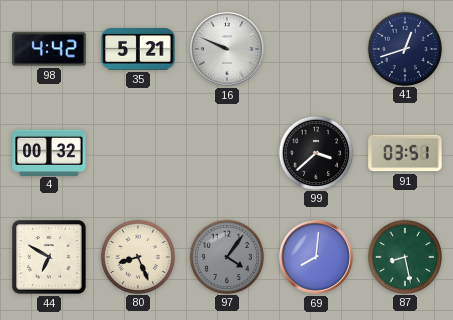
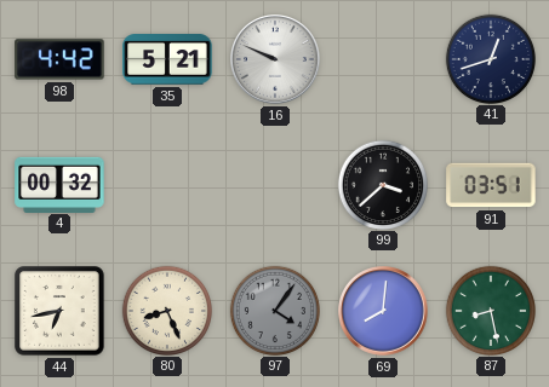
44: 6:50 -> 6:43 (59, 311)
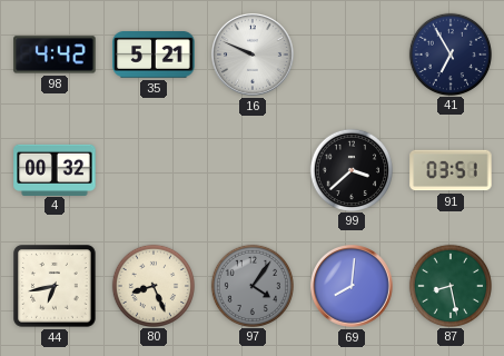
41: 12:42 -> 6:55 (449, 53)
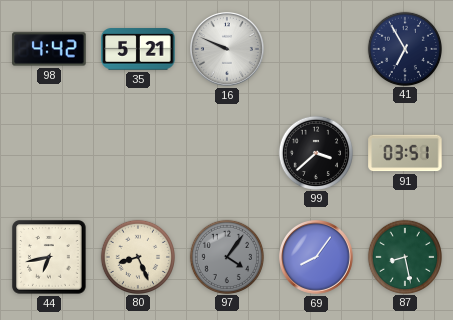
4: 00:32 -> none (55, 169)
69: 8:01 -> 8:06 (317, 258)
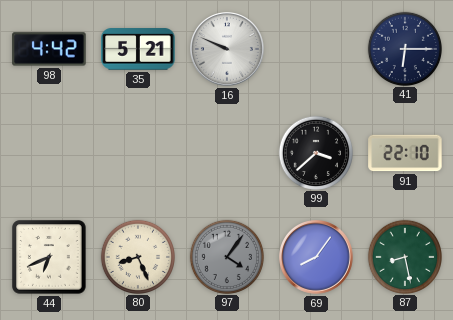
41: 6:55 -> 6:15 (404, 48)
91: 03:51 -> 22:10 (405, 153)
44: 6:43 -> 6:41 (49, 257)
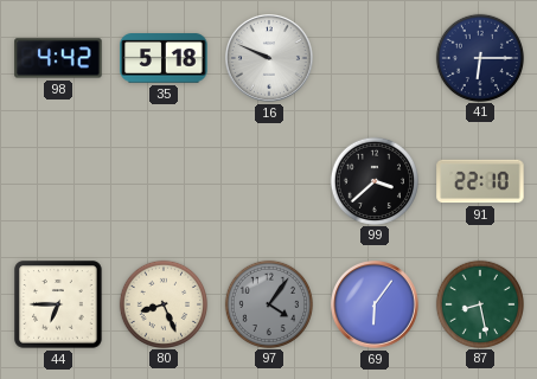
35: 5:21 -> 5:18 (164, 58)
44: 6:41 -> 6:45 (58, 304)
69: 8:06 -> 6:06 (376, 306)
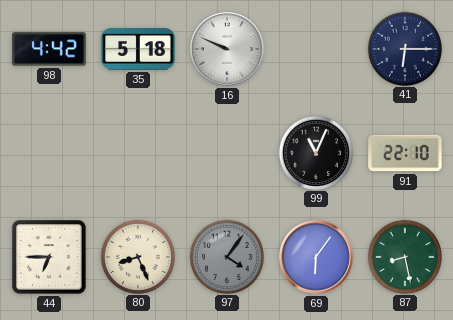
99: 3:38 -> 11:04 (315, 152)
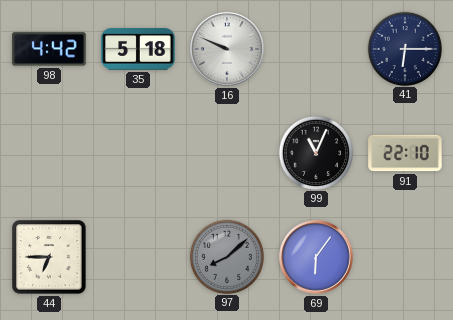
80: 8:26 -> none (137, 256)
97: 4:06 -> 8:08 (226, 256)
87: 8:28 -> none (404, 256)
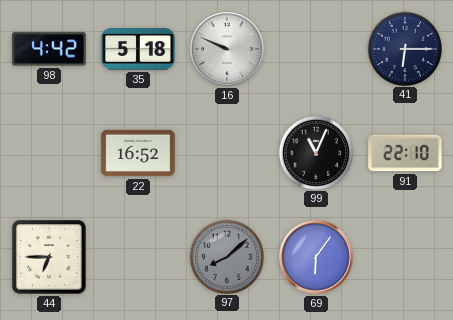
22: none -> 16:52 (138, 153)
